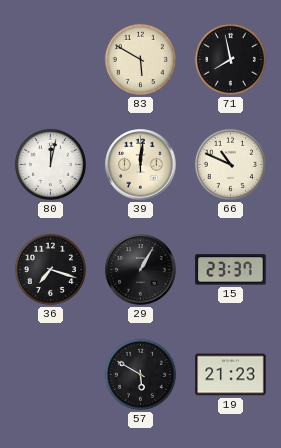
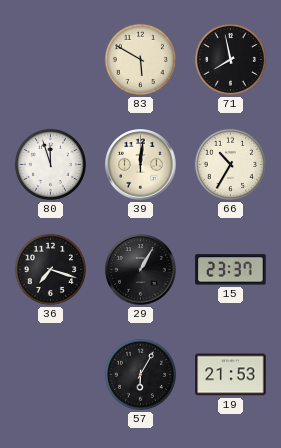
80: 12:02 -> 11:57 (50, 164)
66: 10:49 -> 10:35 (230, 164)
57: 5:50 -> 6:05 (140, 374)
19: 21:23 -> 21:53 (231, 375)
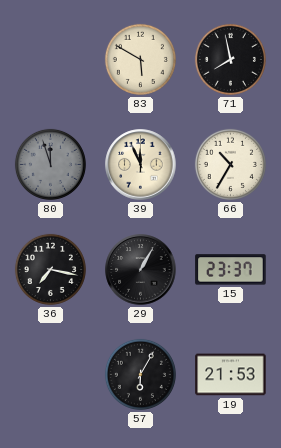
80 dial: white -> grey (50, 164)
39: 12:01 -> 11:56 (141, 165)
36: 7:18 -> 7:17 (50, 269)
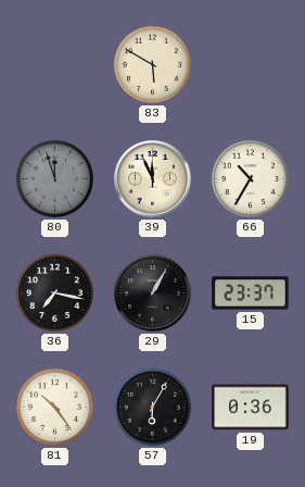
71: 7:58 -> none (230, 59)
81: none -> 10:24 (54, 407)
19: 21:53 -> 0:36 (251, 408)
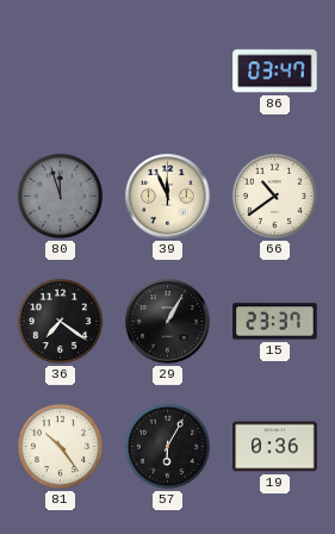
83: 5:50 -> none (152, 64)
86: none -> 03:47 (275, 72)
66: 10:35 -> 10:39 (274, 195)
36: 7:17 -> 7:21 (60, 321)
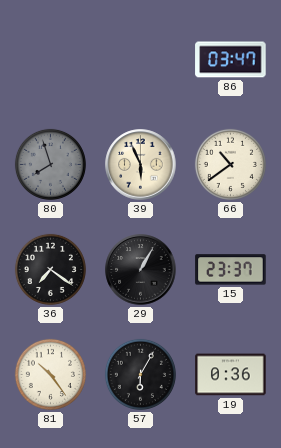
80: 11:57 -> 7:57 (50, 164)
39: 11:56 -> 5:56 (141, 165)
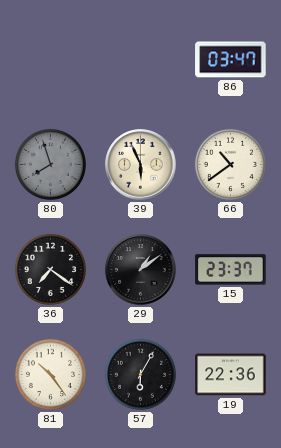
29: 1:05 -> 1:09 (141, 270)
19: 0:36 -> 22:36 (231, 375)
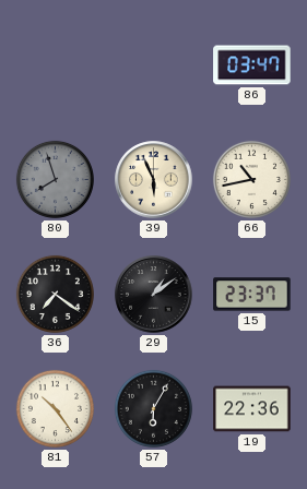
66: 10:39 -> 10:43 (251, 179)
